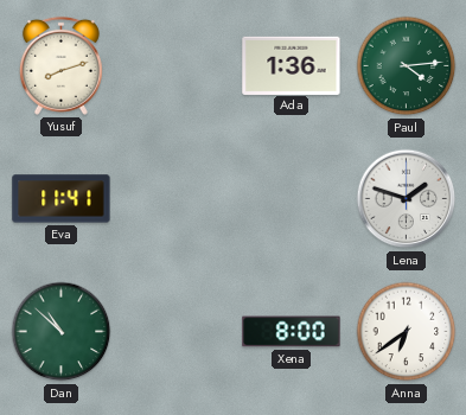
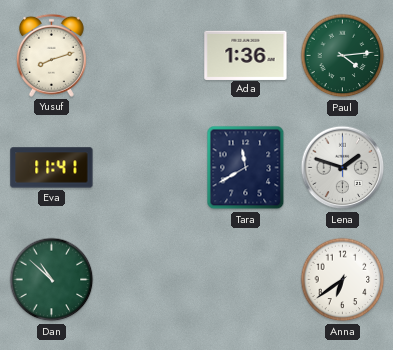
Tara: none -> 11:40 (246, 168)
Xena: 8:00 -> none (292, 332)
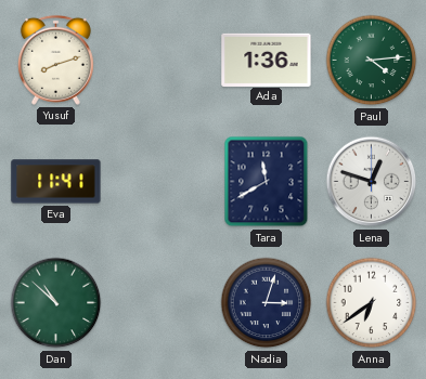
Lena: 1:48 -> 12:48 (372, 182)
Nadia: none -> 3:03 (267, 303)
